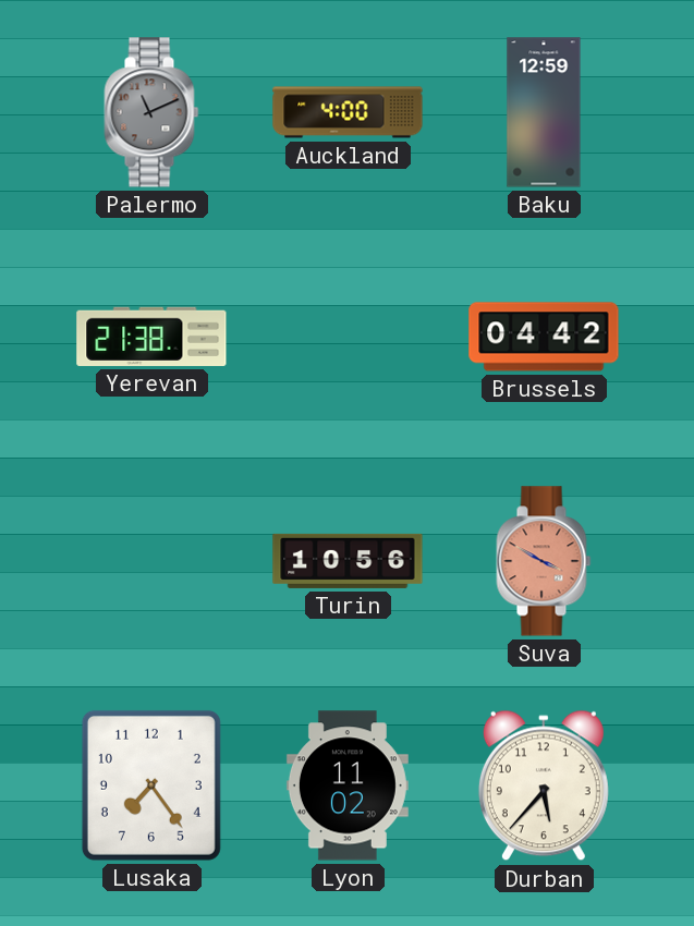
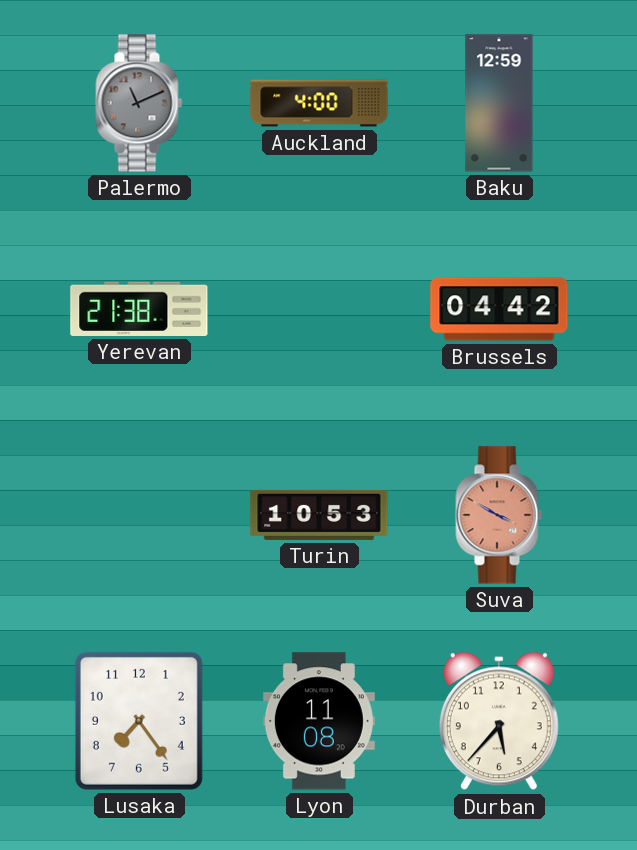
Turin: 10:56 -> 10:53 (319, 515)
Lyon: 11:02 -> 11:08 (319, 721)
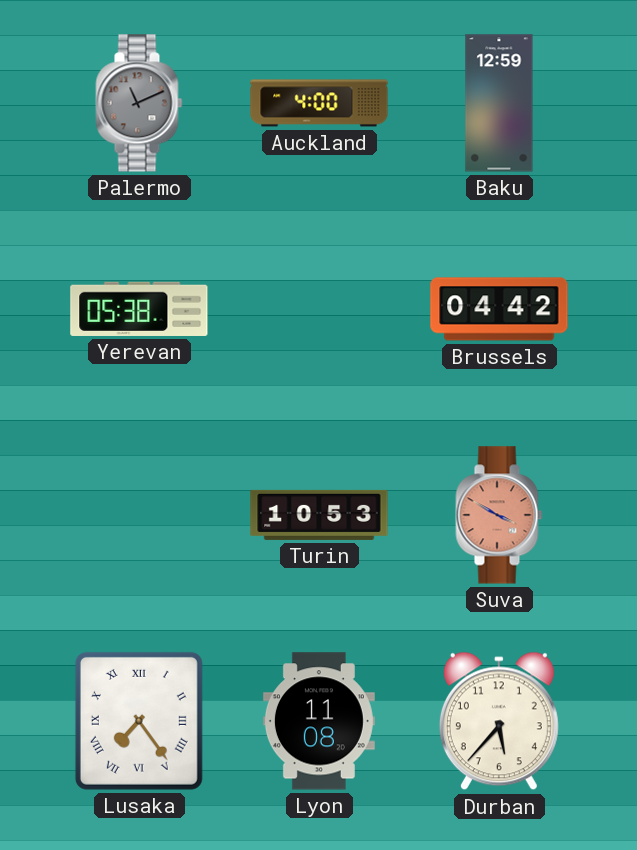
Yerevan: 21:38 -> 05:38 (139, 309)
Lusaka numerals: Arabic -> Roman (139, 721)
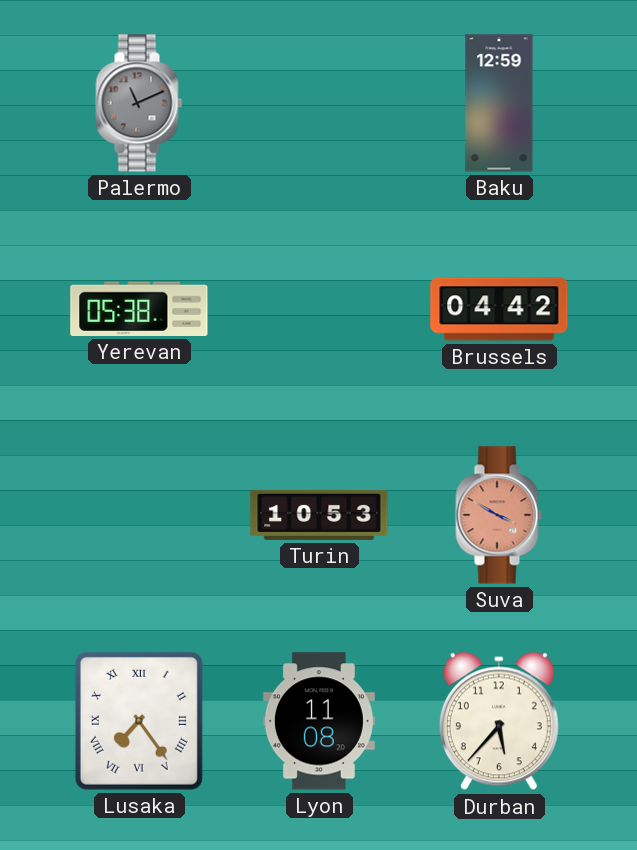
Auckland: 4:00 -> none (319, 103)
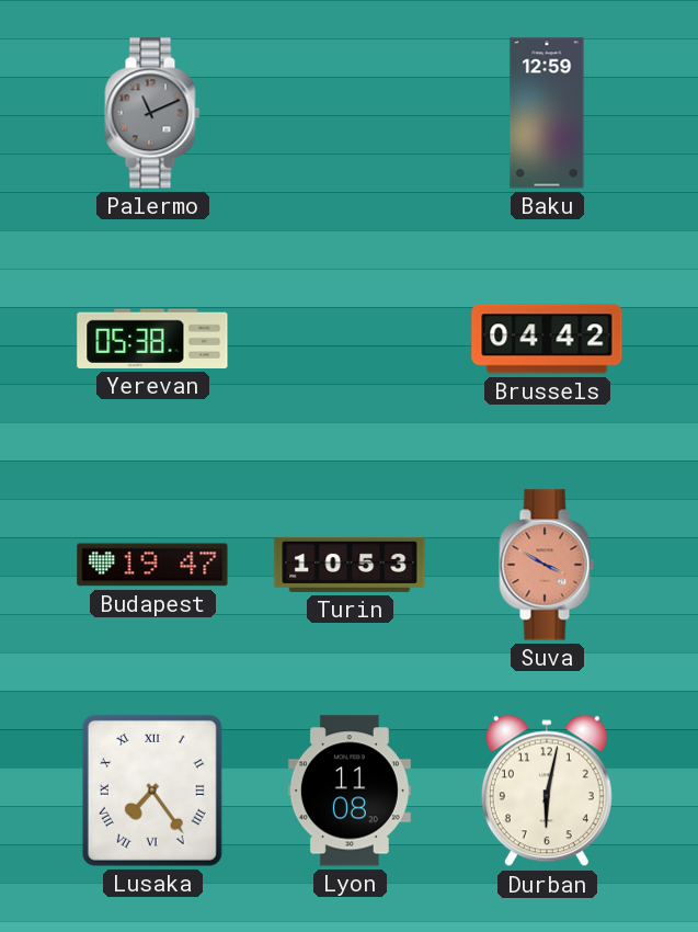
Budapest: none -> 19:47 (152, 565)
Durban: 5:37 -> 6:02 (547, 791)
